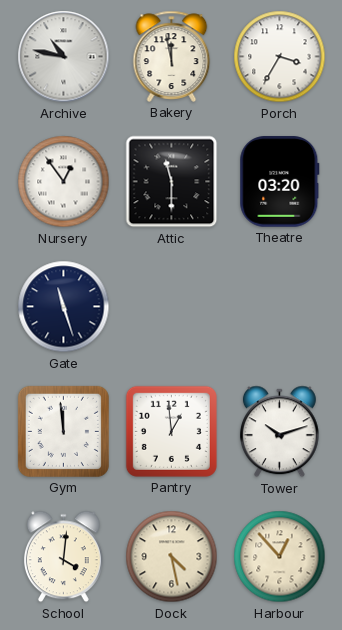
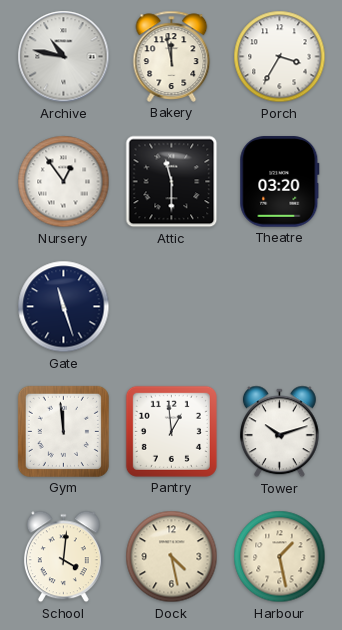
Harbour: 12:53 -> 1:28 (280, 557)
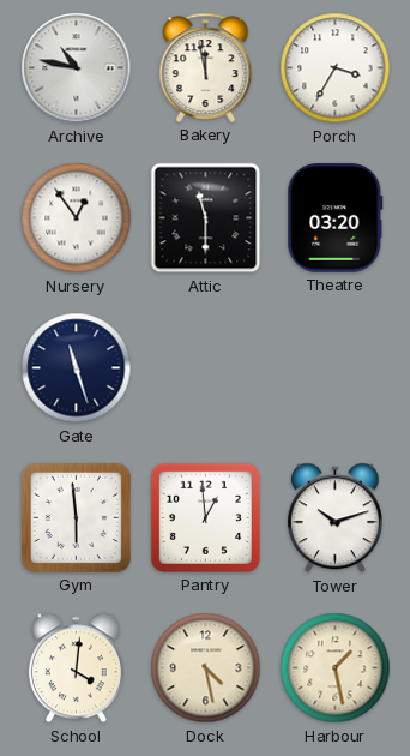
Gym: 11:59 -> 5:59 (76, 517)
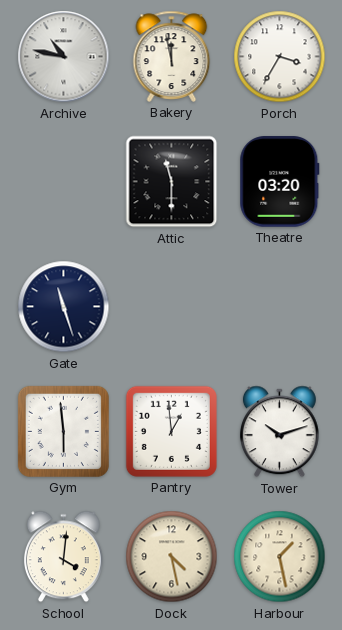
Nursery: 12:54 -> none (77, 218)
